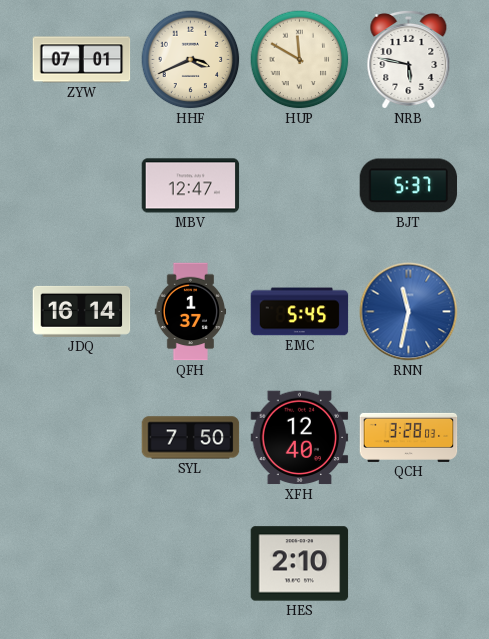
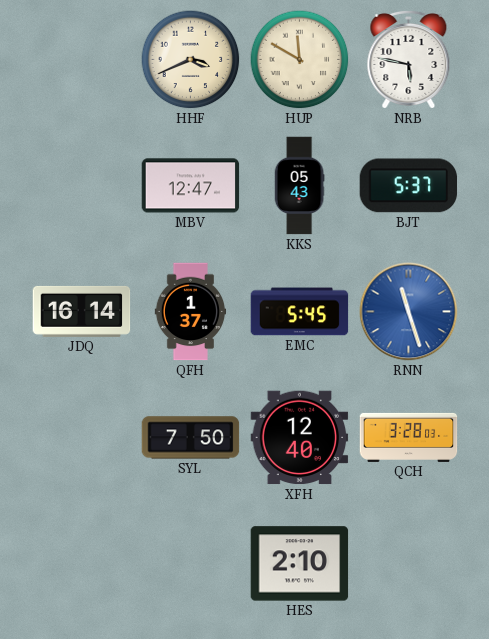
ZYW: 07:01 -> none (82, 60)
KKS: none -> 05:43 (299, 186)
RNN: 11:32 -> 11:27 (409, 312)
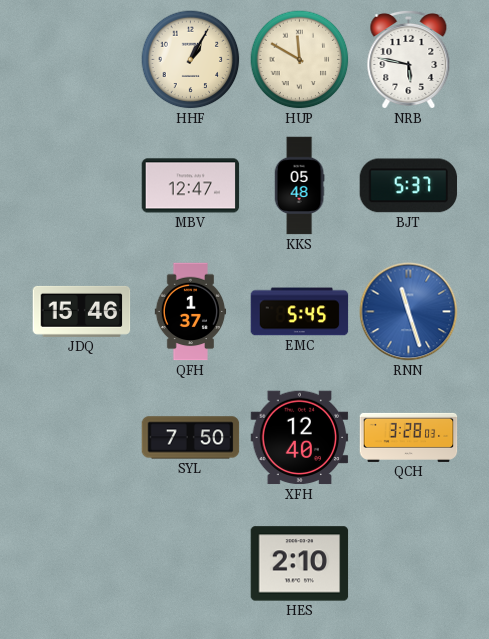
HHF: 3:41 -> 1:05 (191, 60)
KKS: 05:43 -> 05:48 (299, 186)
JDQ: 16:14 -> 15:46 (82, 311)
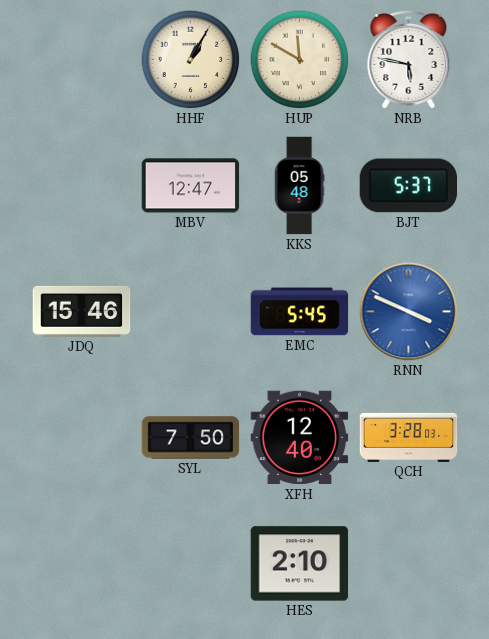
QFH: 1:37 -> none (191, 312)
RNN: 11:27 -> 3:49 (409, 312)
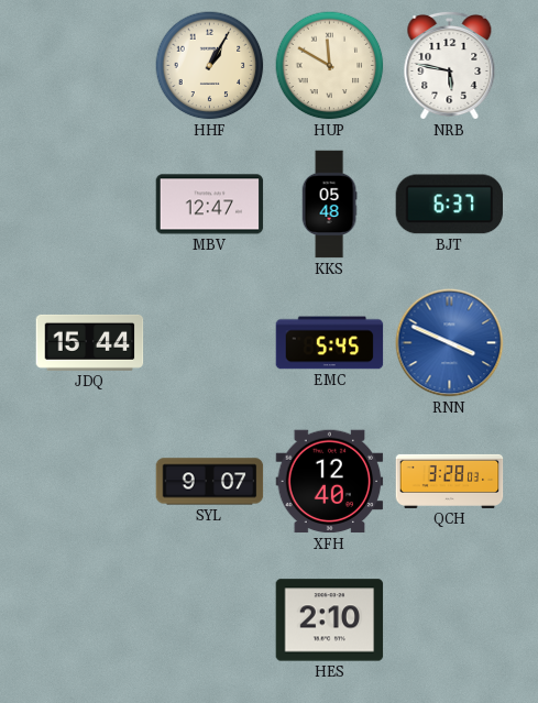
BJT: 5:37 -> 6:37 (450, 205)
JDQ: 15:46 -> 15:44 (90, 342)
SYL: 7:50 -> 9:07 (210, 482)
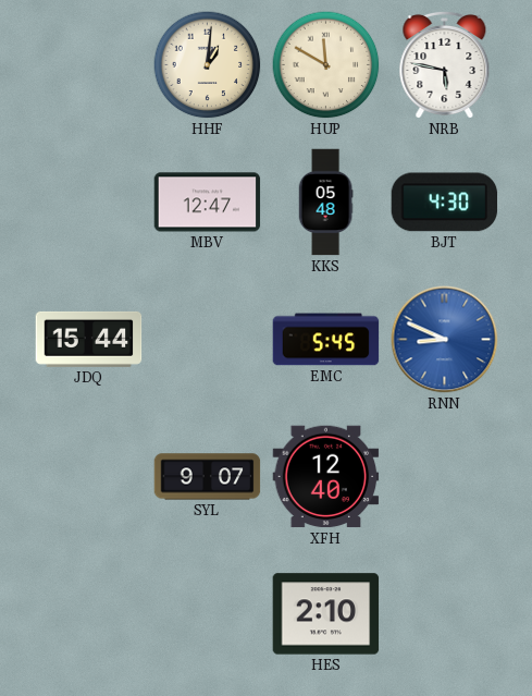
HHF: 1:05 -> 1:01 (208, 65)
BJT: 6:37 -> 4:30 (445, 203)
RNN: 3:49 -> 8:49 (445, 340)
QCH: 3:28 -> none (450, 481)
